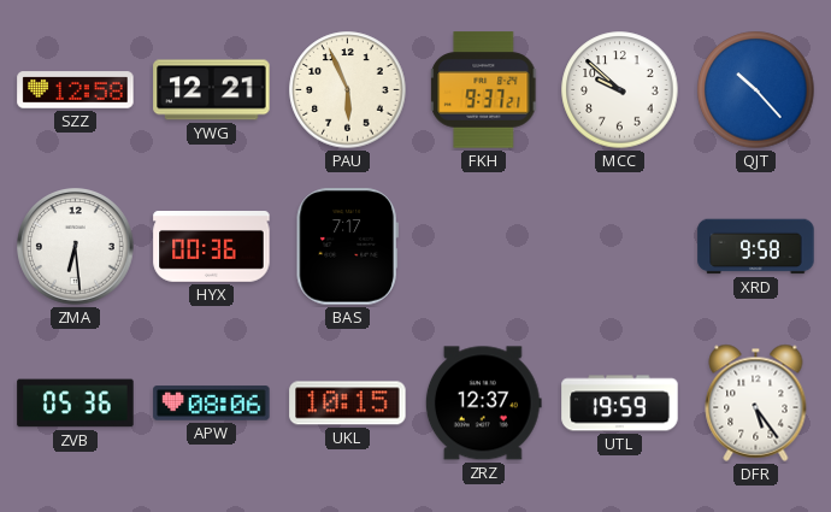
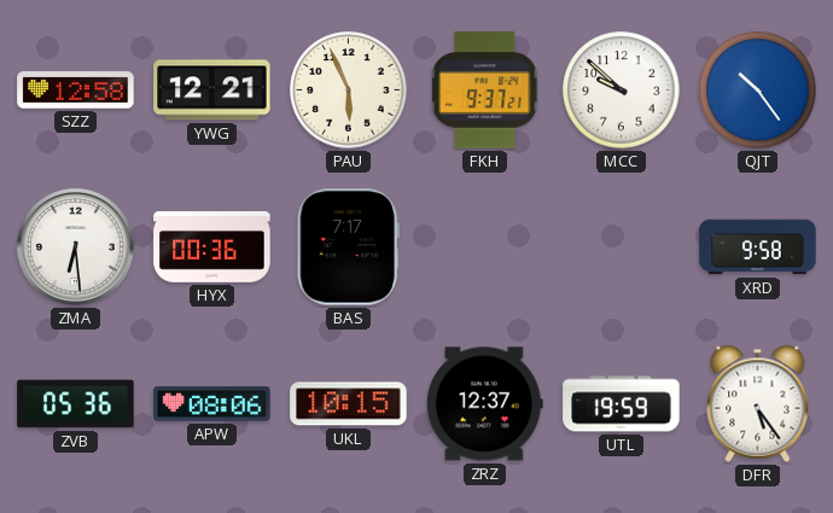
QJT: 10:23 -> 10:24 (758, 91)
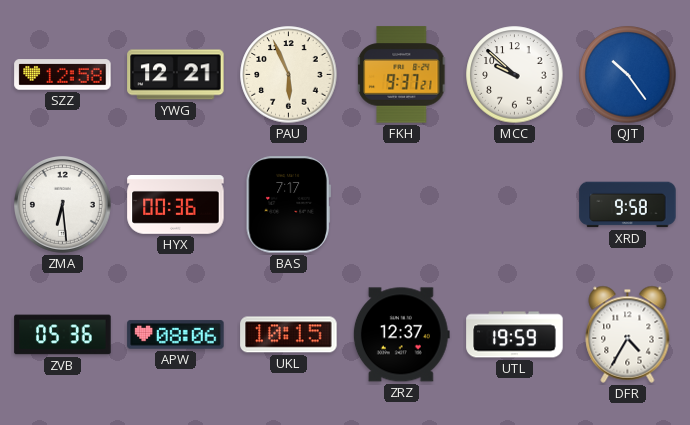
DFR: 5:24 -> 4:35 (628, 334)
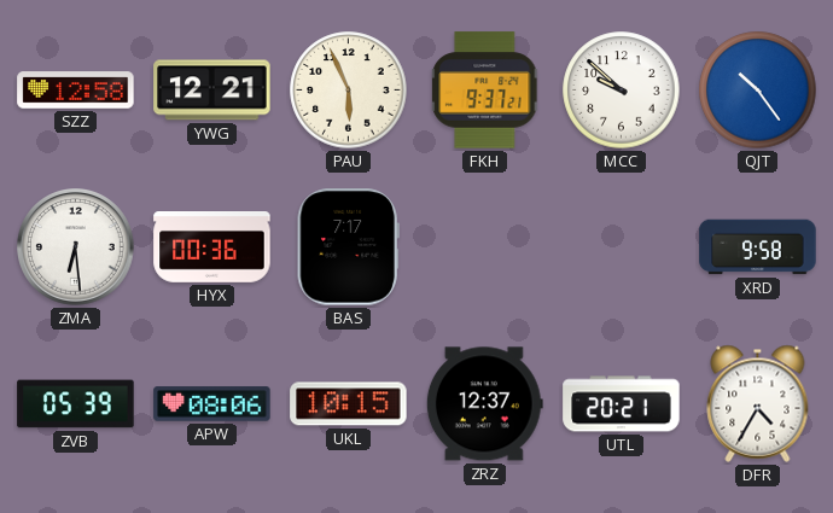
ZVB: 05:36 -> 05:39 (76, 404)
UTL: 19:59 -> 20:21 (622, 404)
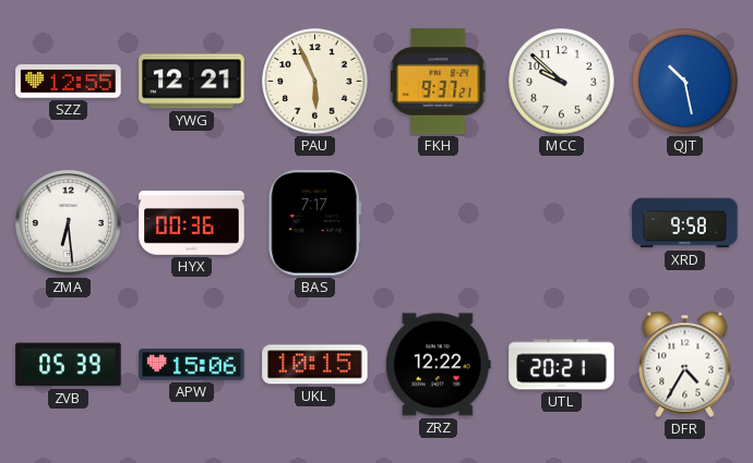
SZZ: 12:58 -> 12:55 (69, 82)
QJT: 10:24 -> 10:28 (685, 82)
APW: 08:06 -> 15:06 (192, 365)
ZRZ: 12:37 -> 12:22 (438, 365)
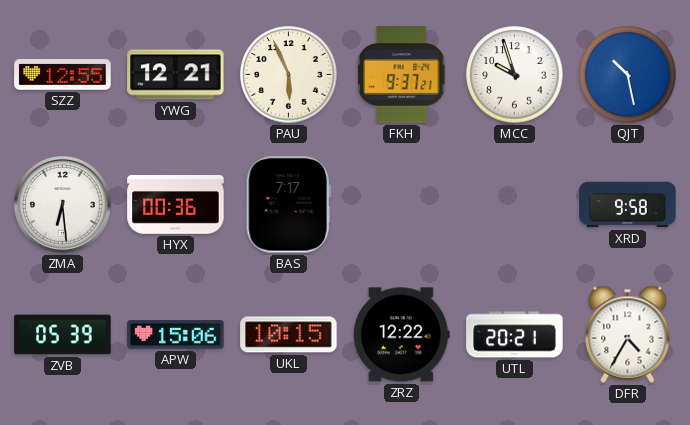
MCC: 9:52 -> 9:57 (515, 75)
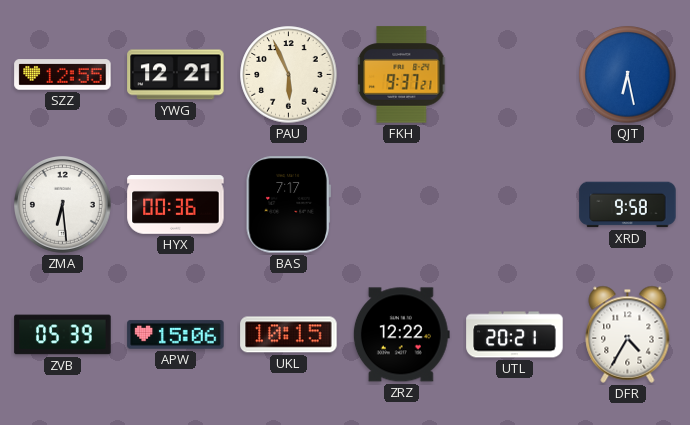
MCC: 9:57 -> none (515, 75)
QJT: 10:28 -> 6:28 (628, 75)
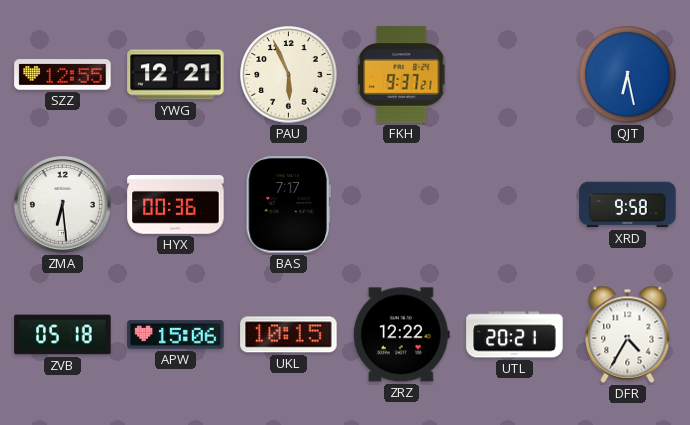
ZVB: 05:39 -> 05:18 (63, 335)
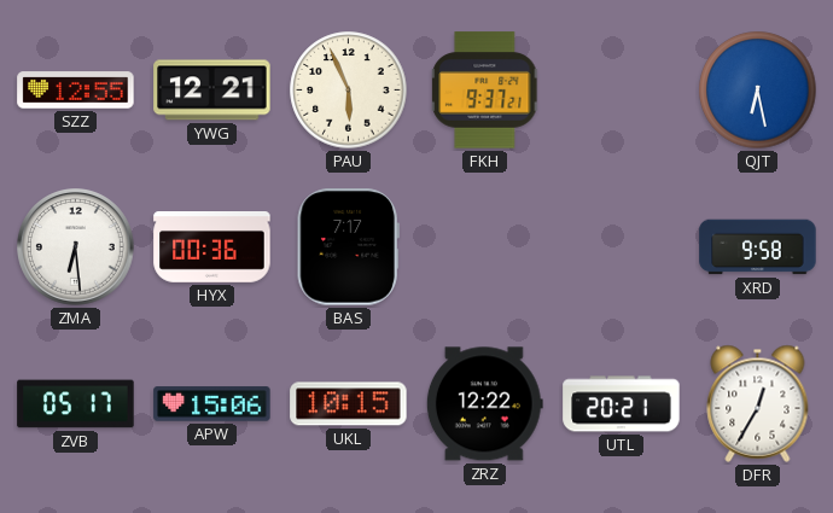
ZVB: 05:18 -> 05:17 (76, 404)
DFR: 4:35 -> 12:35 (758, 403)
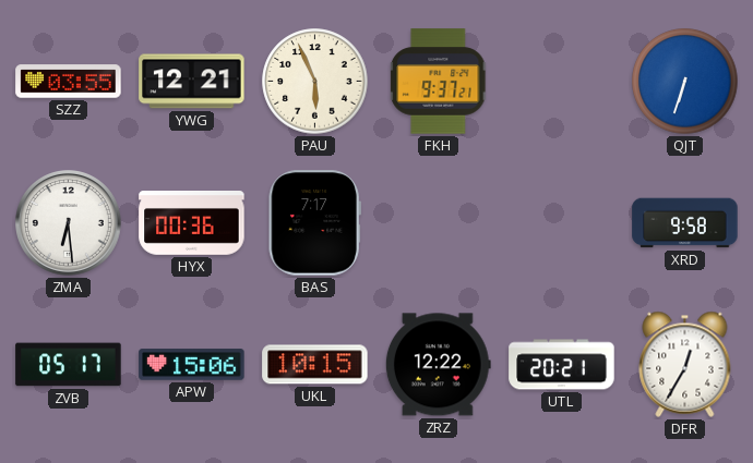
SZZ: 12:55 -> 03:55 (69, 82)
QJT: 6:28 -> 6:33 (685, 82)
